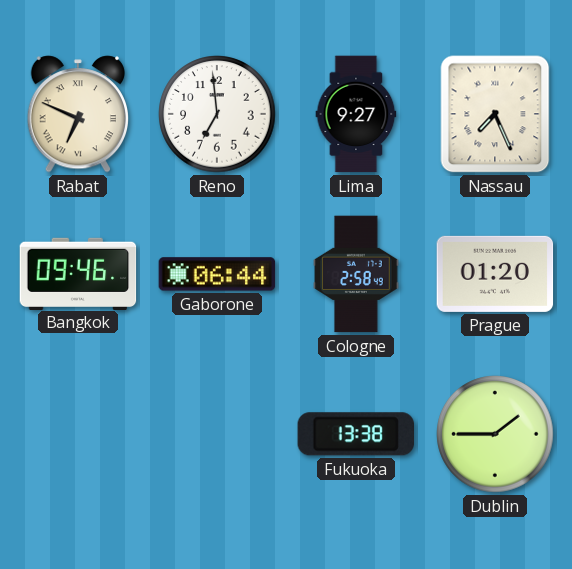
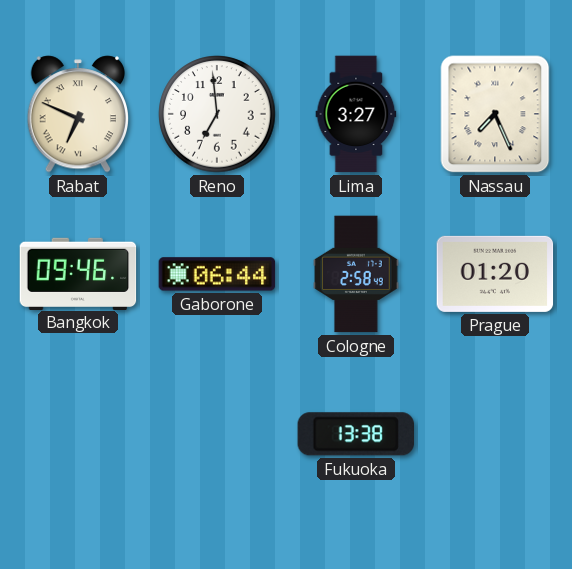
Lima: 9:27 -> 3:27 (356, 114)
Dublin: 1:45 -> none (495, 434)
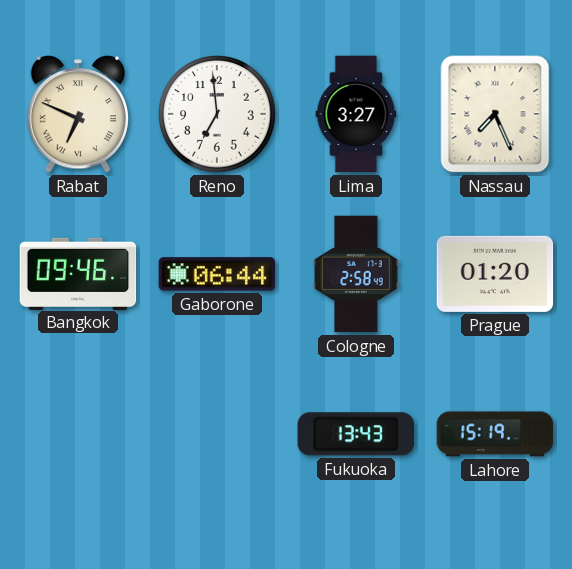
Fukuoka: 13:38 -> 13:43 (355, 434)
Lahore: none -> 15:19 (495, 434)
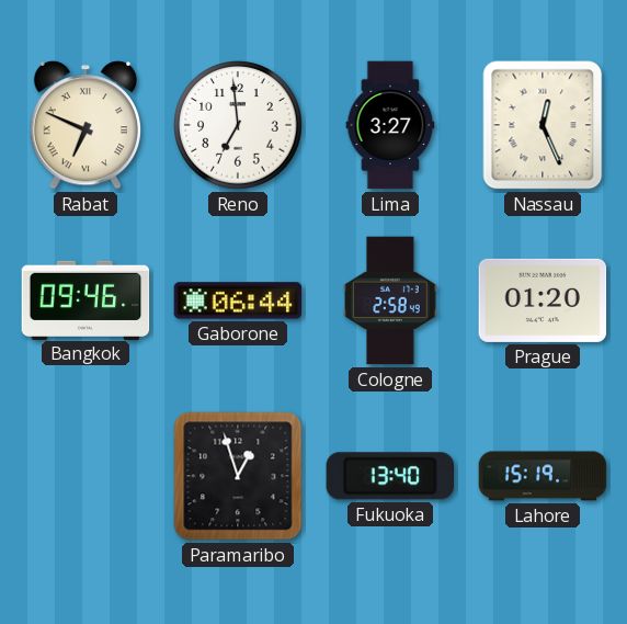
Nassau: 7:26 -> 12:26 (543, 125)
Paramaribo: none -> 12:57 (238, 476)
Fukuoka: 13:43 -> 13:40 (389, 476)
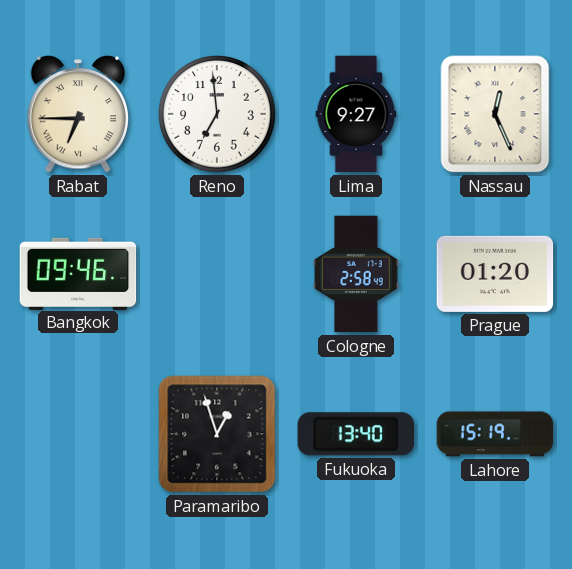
Rabat: 6:49 -> 6:45 (77, 114)
Lima: 3:27 -> 9:27 (356, 114)
Gaborone: 06:44 -> none (238, 300)
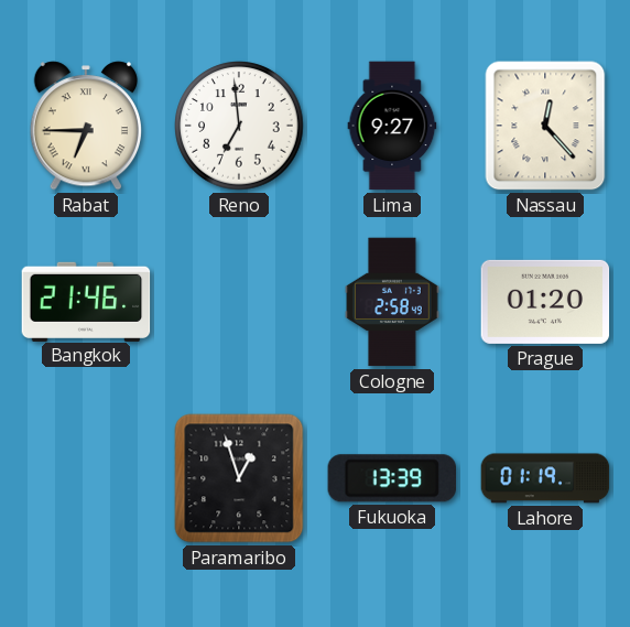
Nassau: 12:26 -> 12:23 (545, 126)
Bangkok: 09:46 -> 21:46 (86, 301)
Fukuoka: 13:40 -> 13:39 (391, 478)
Lahore: 15:19 -> 01:19 (545, 478)
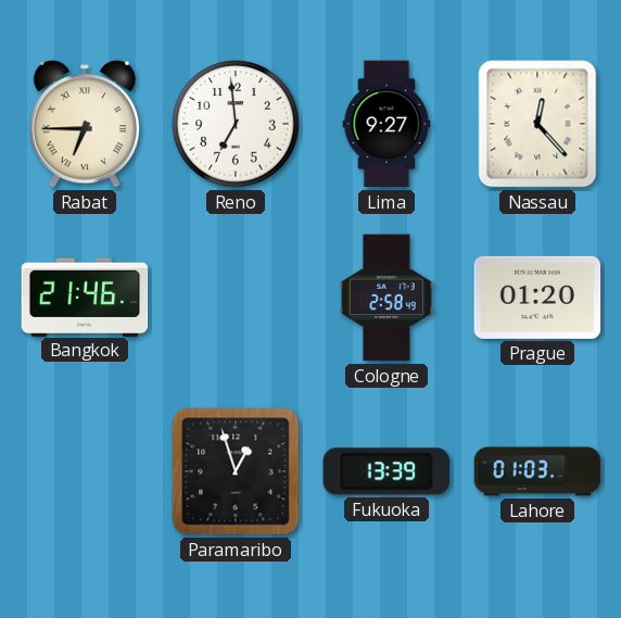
Lahore: 01:19 -> 01:03 (537, 471)
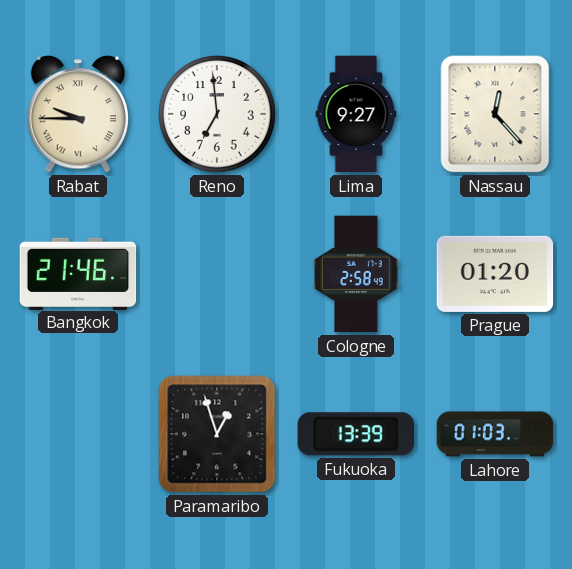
Rabat: 6:45 -> 9:45 (77, 114)
